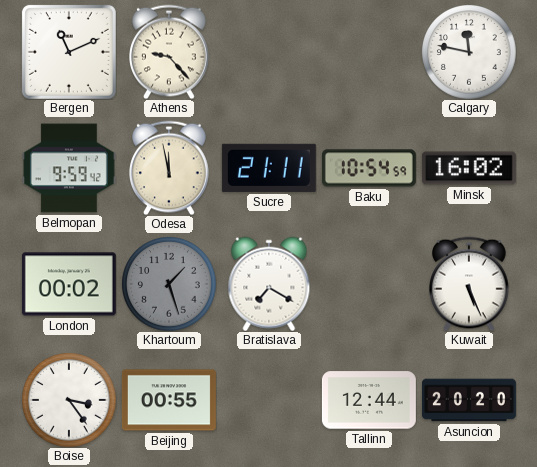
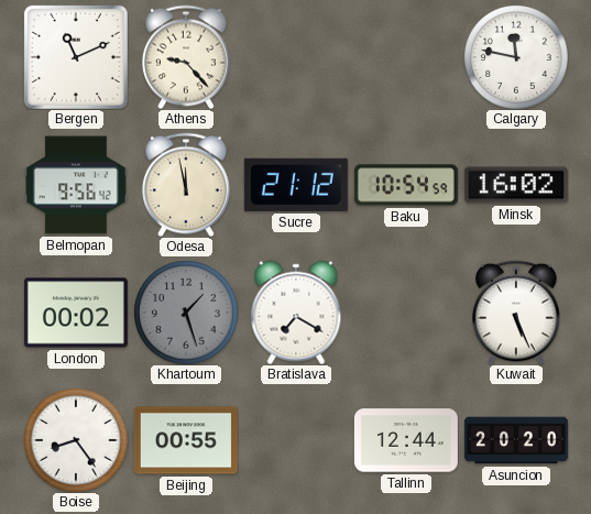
Belmopan: 9:59 -> 9:56 (76, 185)
Sucre: 21:11 -> 21:12 (296, 185)
Boise: 3:24 -> 8:24 (76, 440)
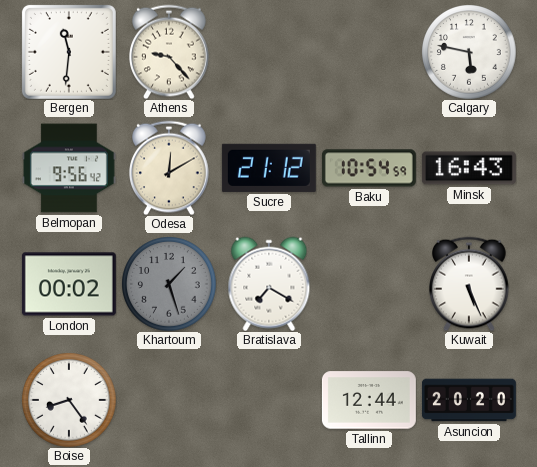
Bergen: 11:11 -> 11:31 (69, 52)
Calgary: 11:47 -> 5:47 (469, 52)
Odesa: 11:58 -> 12:10 (170, 168)
Minsk: 16:02 -> 16:43 (469, 168)
Beijing: 00:55 -> none (186, 440)
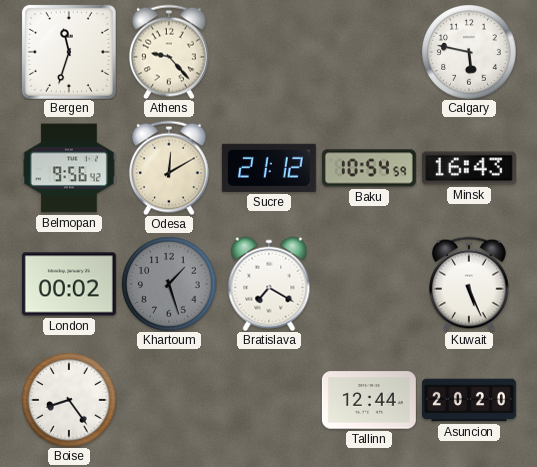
Bergen: 11:31 -> 11:33 (69, 52)
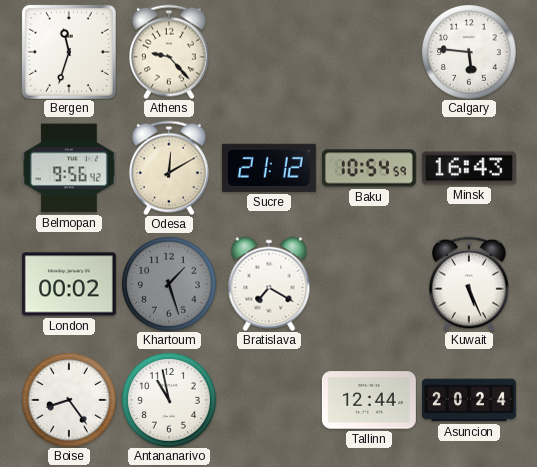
Calgary: 5:47 -> 5:46 (469, 52)
Antananarivo: none -> 10:58 (169, 400)
Asuncion: 20:20 -> 20:24 (469, 400)
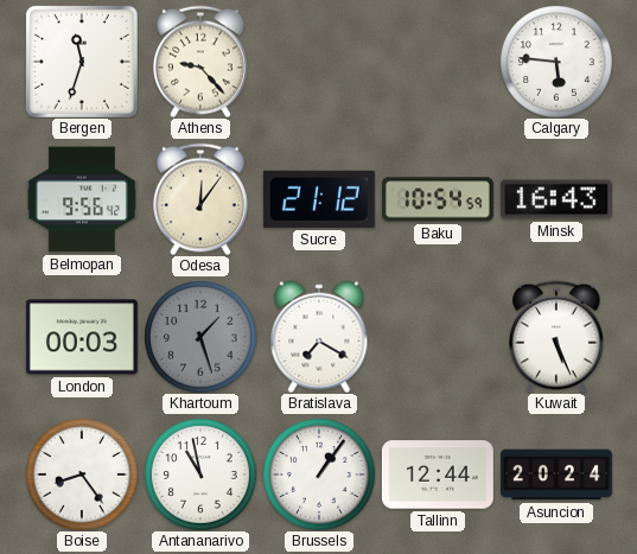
Odesa: 12:10 -> 12:06 (202, 199)
London: 00:02 -> 00:03 (82, 337)
Brussels: none -> 1:06 (319, 475)
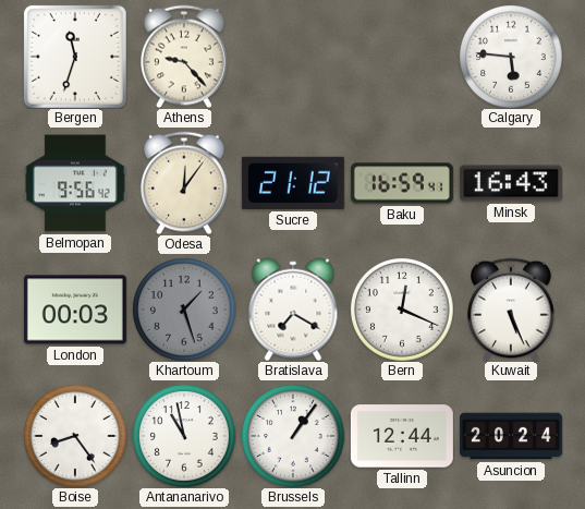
Baku: 10:54 -> 16:59 (402, 183)
Bern: none -> 12:19 (402, 310)
